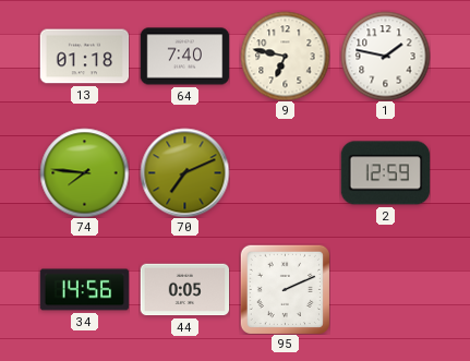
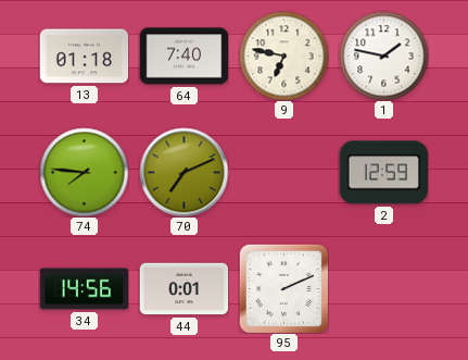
44: 0:05 -> 0:01 (184, 289)
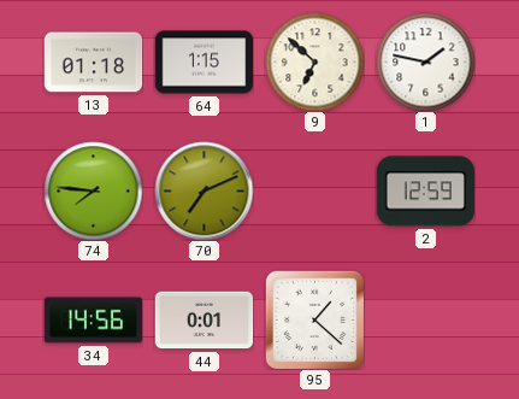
64: 7:40 -> 1:15 (204, 63)
9: 6:47 -> 6:52 (314, 61)
95: 2:11 -> 1:22 (314, 319)
